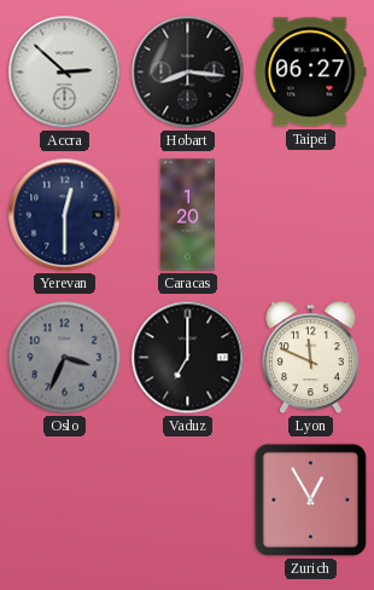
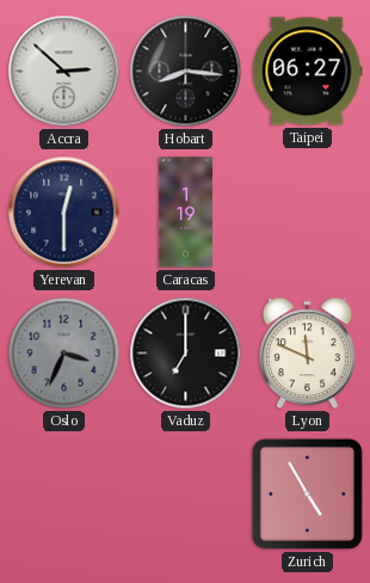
Caracas: 1:20 -> 1:19 (185, 213)
Zurich: 12:55 -> 4:55 (307, 493)
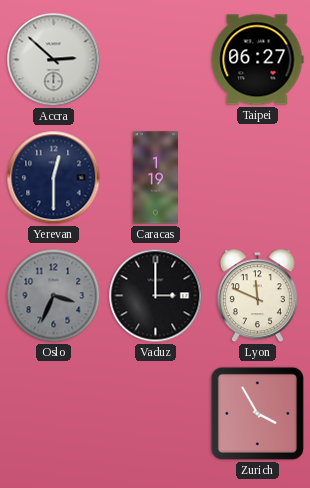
Hobart: 8:16 -> none (186, 72)
Vaduz: 7:00 -> 3:00 (156, 296)
Zurich: 4:55 -> 3:55 (257, 413)
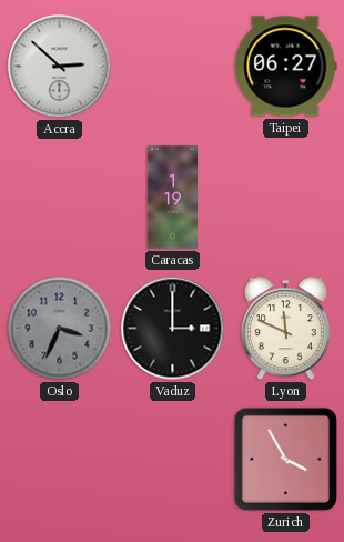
Yerevan: 12:30 -> none (54, 178)
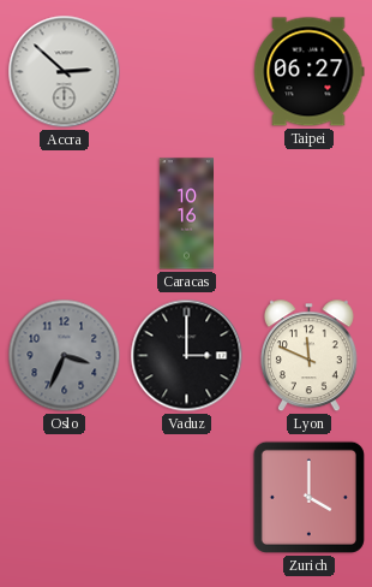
Caracas: 1:19 -> 10:16 (186, 214)
Zurich: 3:55 -> 4:00 (308, 497)
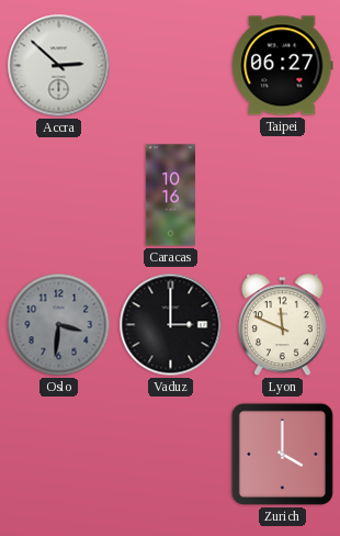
Oslo: 3:34 -> 3:31 (59, 325)
